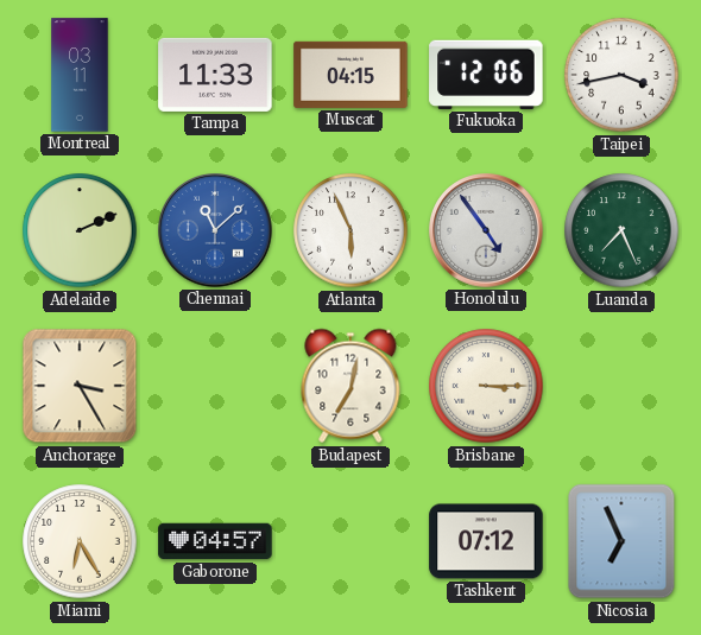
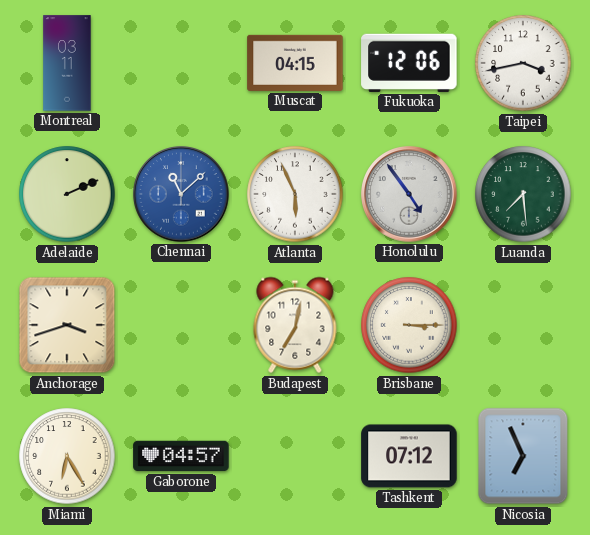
Tampa: 11:33 -> none (215, 75)
Luanda: 7:26 -> 7:29 (523, 194)
Anchorage: 3:25 -> 3:42 (67, 325)
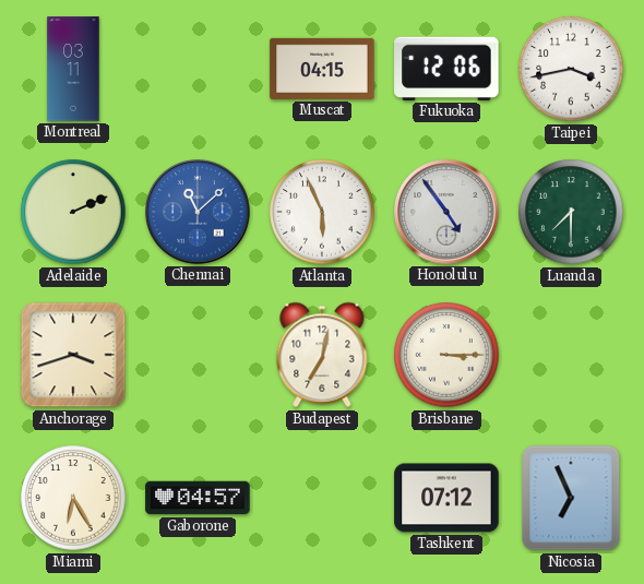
Luanda: 7:29 -> 7:30 (571, 212)
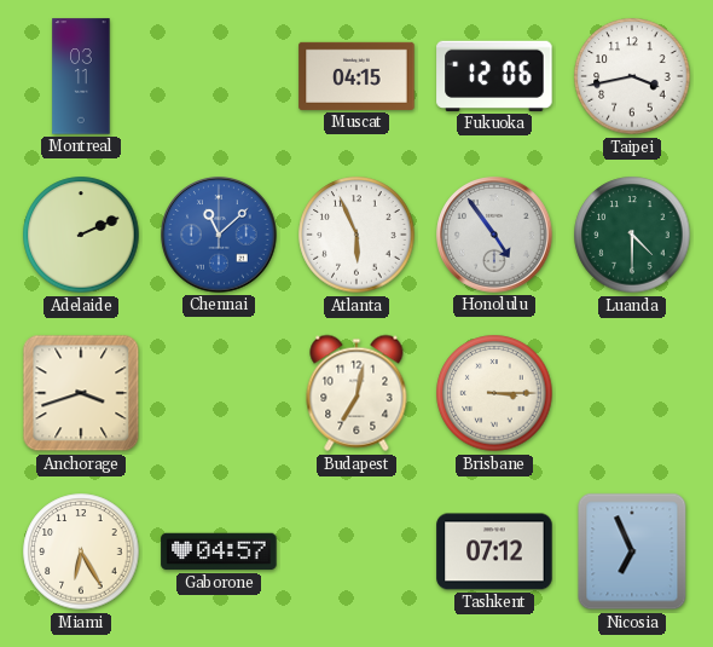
Luanda: 7:30 -> 4:30 (632, 235)
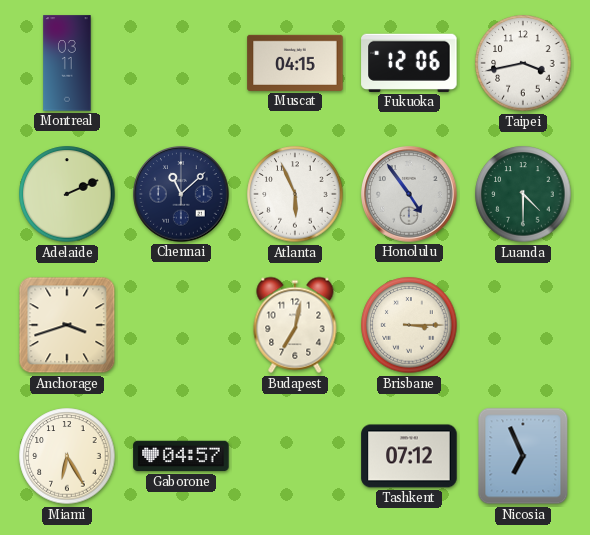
Chennai dial: blue -> navy (181, 194)
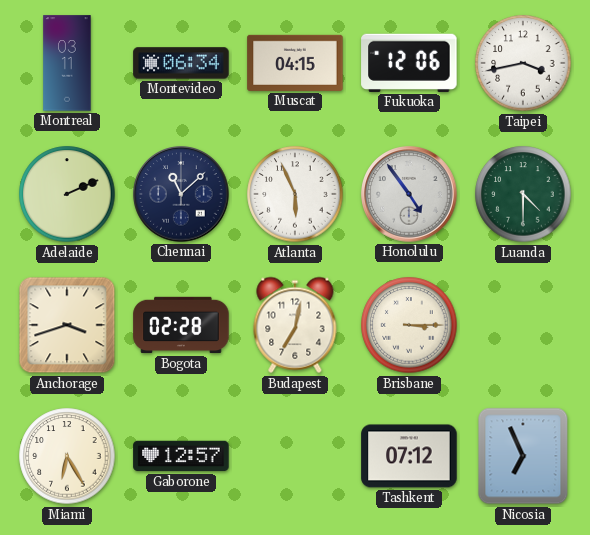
Montevideo: none -> 06:34 (181, 63)
Bogota: none -> 02:28 (181, 325)
Gaborone: 04:57 -> 12:57 (181, 456)
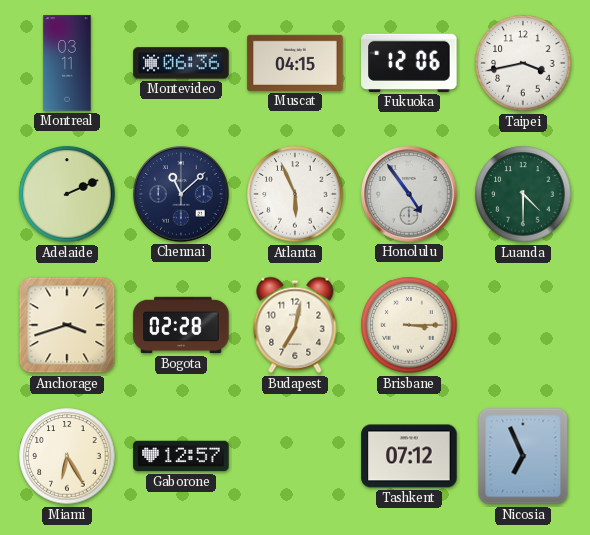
Montevideo: 06:34 -> 06:36 (181, 63)
